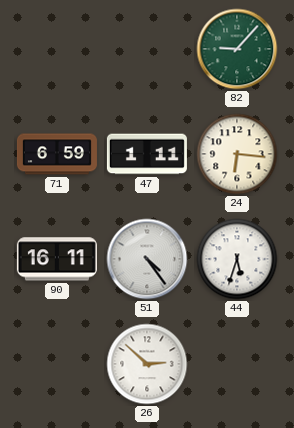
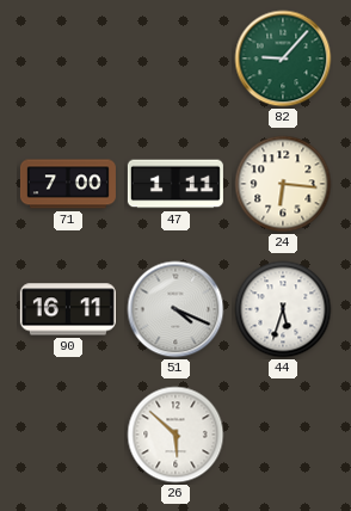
71: 6:59 -> 7:00 (68, 184)
51: 4:24 -> 4:19 (176, 309)
26: 2:52 -> 5:52 (176, 435)
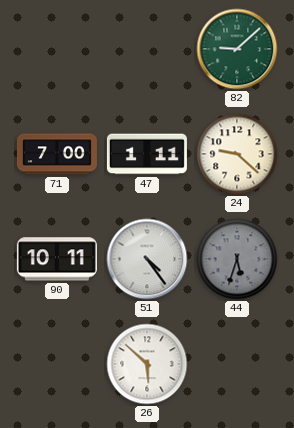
82: 9:07 -> 9:08 (237, 49)
24: 6:16 -> 9:22 (237, 154)
90: 16:11 -> 10:11 (57, 259)
51: 4:19 -> 4:24 (147, 259)
44 dial: white -> grey (237, 259)
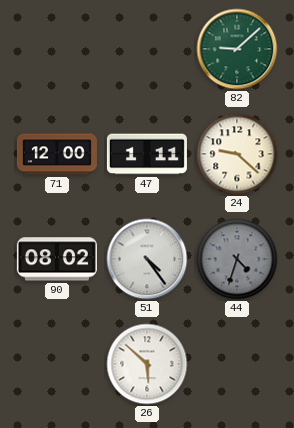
71: 7:00 -> 12:00 (57, 154)
90: 10:11 -> 08:02 (57, 259)
44: 5:33 -> 4:33 (237, 259)
